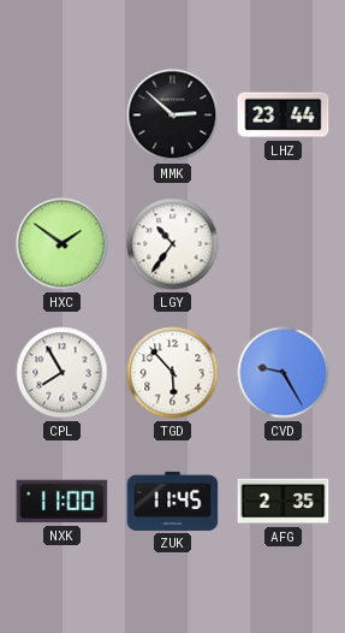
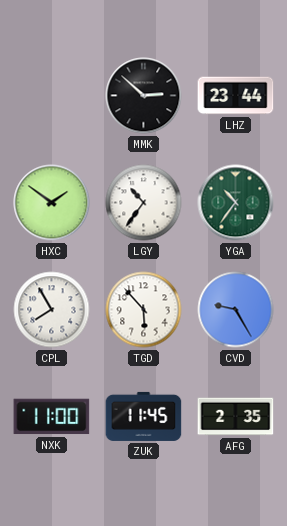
YGA: none -> 10:36 (236, 203)
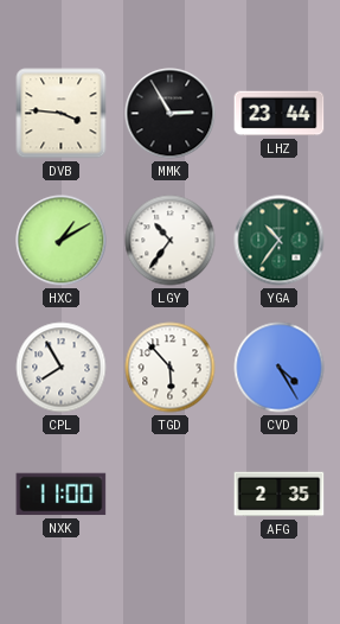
DVB: none -> 3:46 (62, 114)
MMK: 2:52 -> 2:55 (171, 114)
HXC: 1:51 -> 1:10 (62, 241)
CVD: 9:25 -> 4:25 (280, 368)
ZUK: 11:45 -> none (144, 416)
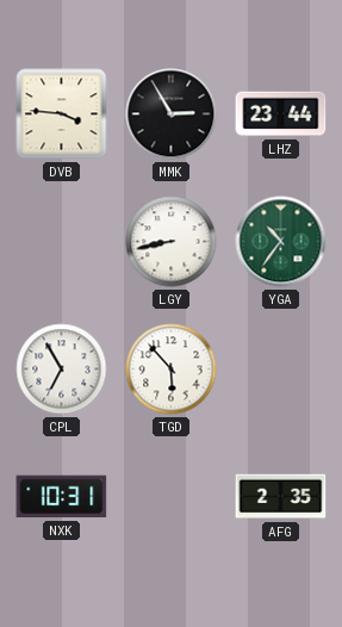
HXC: 1:10 -> none (62, 241)
LGY: 10:36 -> 8:43 (172, 242)
CPL: 7:55 -> 6:55 (62, 370)
CVD: 4:25 -> none (280, 368)
NXK: 11:00 -> 10:31 (62, 497)
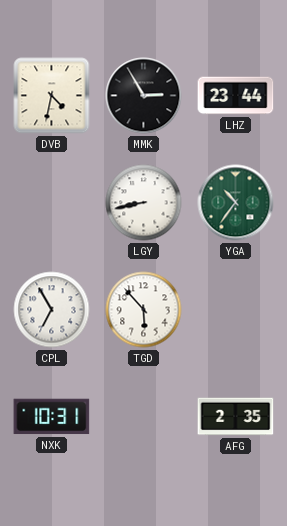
DVB: 3:46 -> 4:32 (52, 96)
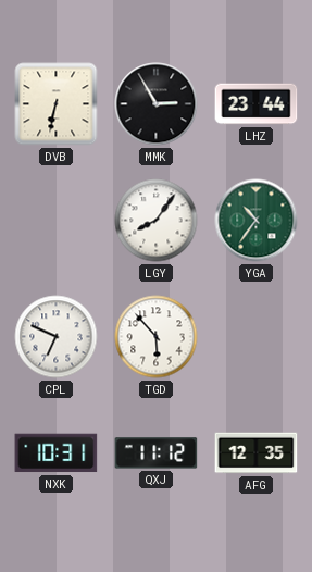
DVB: 4:32 -> 6:32 (57, 104)
LGY: 8:43 -> 8:06 (157, 221)
CPL: 6:55 -> 6:49 (57, 337)
QXJ: none -> 11:12 (157, 453)
AFG: 2:35 -> 12:35 (257, 453)
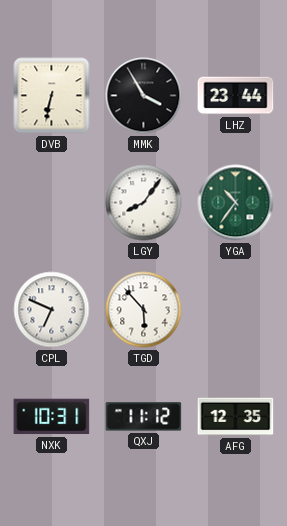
MMK: 2:55 -> 3:55 (144, 96)
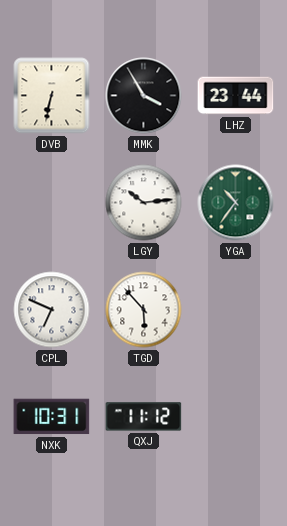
LGY: 8:06 -> 10:14 (144, 203)
AFG: 12:35 -> none (236, 417)
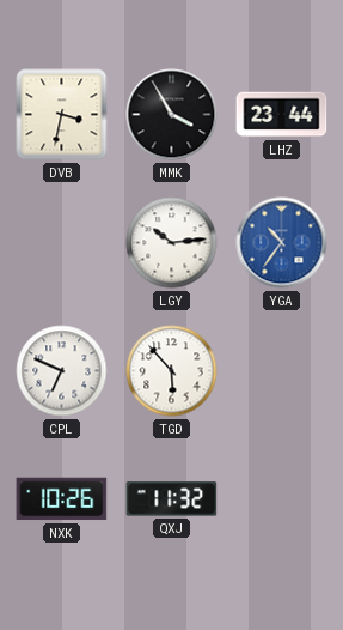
DVB: 6:32 -> 3:32 (62, 115)
YGA dial: green -> blue (282, 243)
NXK: 10:31 -> 10:26 (62, 499)
QXJ: 11:12 -> 11:32 (172, 499)
